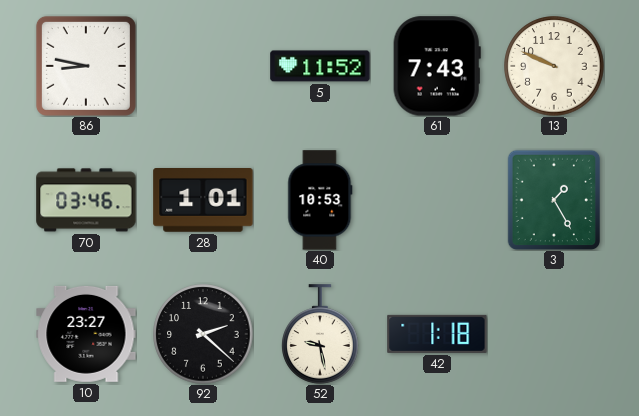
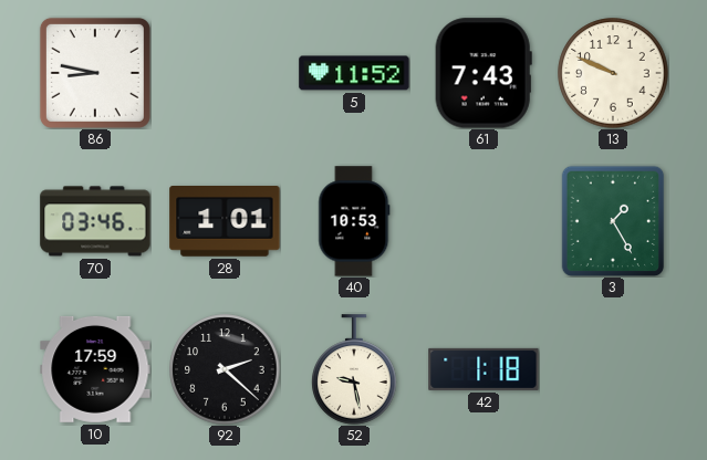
10: 23:27 -> 17:59 (95, 369)
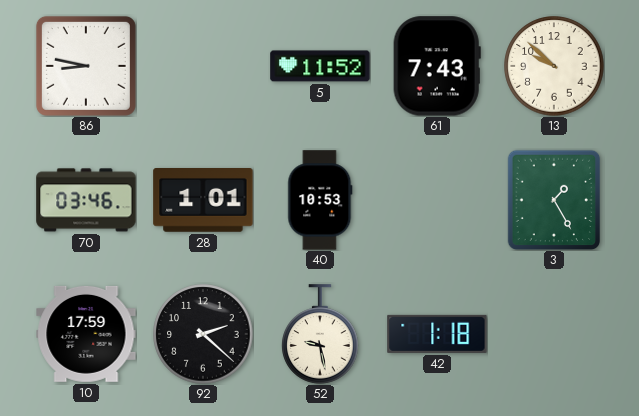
13: 9:49 -> 9:52 (554, 66)
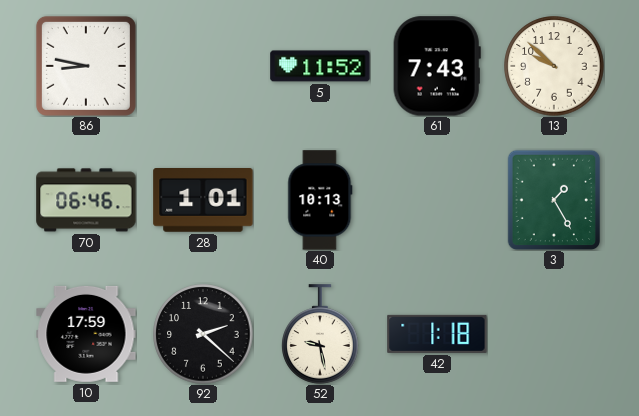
70: 03:46 -> 06:46 (86, 200)
40: 10:53 -> 10:13 (320, 200)
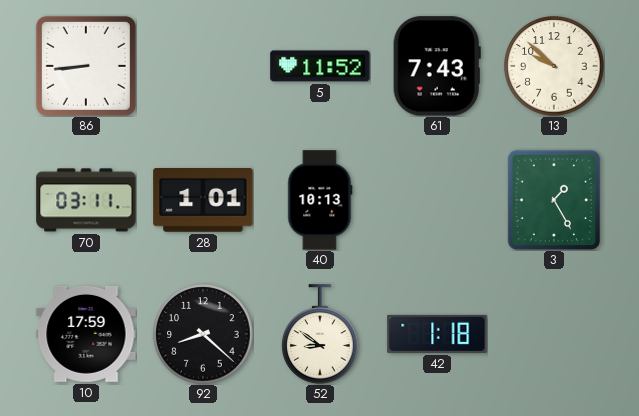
86: 8:47 -> 8:44 (86, 66)
70: 06:46 -> 03:11 (86, 200)
92: 2:22 -> 8:22 (203, 334)
52: 9:28 -> 8:51 (320, 334)
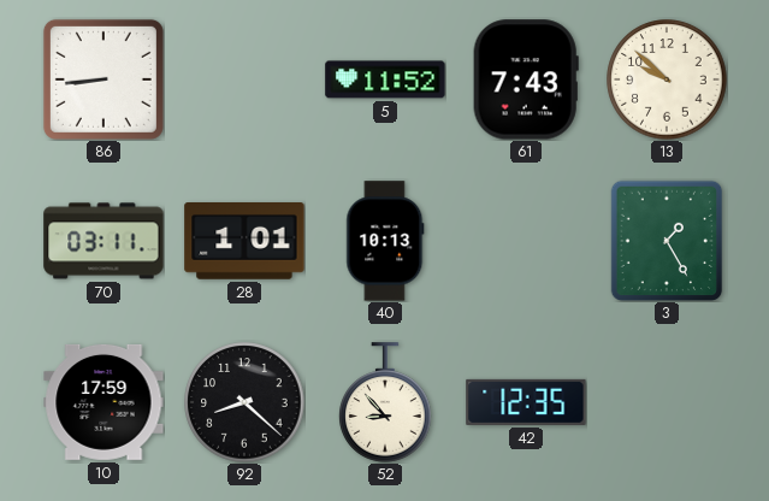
52: 8:51 -> 8:53 (385, 402)
42: 1:18 -> 12:35 (526, 402)
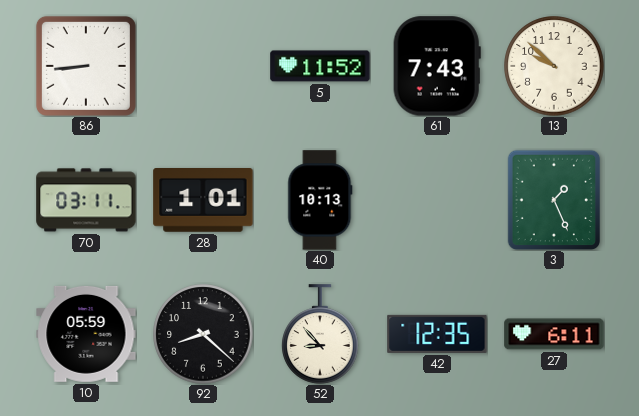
3: 1:25 -> 1:26 (554, 200)
10: 17:59 -> 05:59 (86, 334)
27: none -> 6:11 (554, 334)
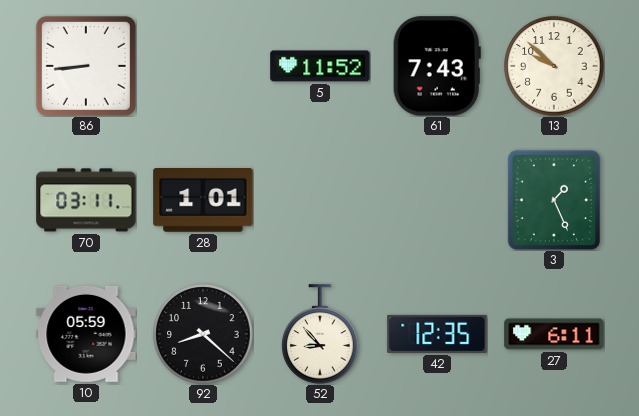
40: 10:13 -> none (320, 200)
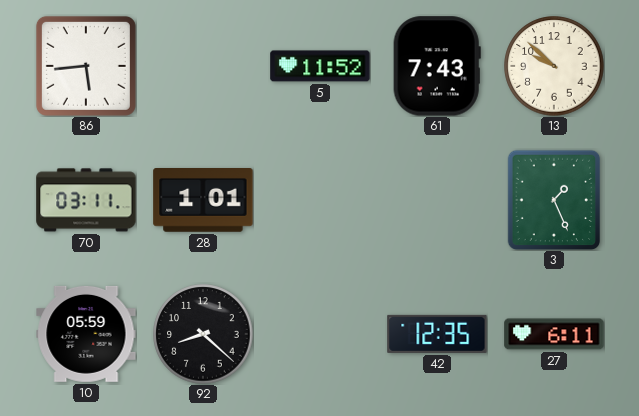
86: 8:44 -> 5:44 (86, 66)
52: 8:53 -> none (320, 334)
